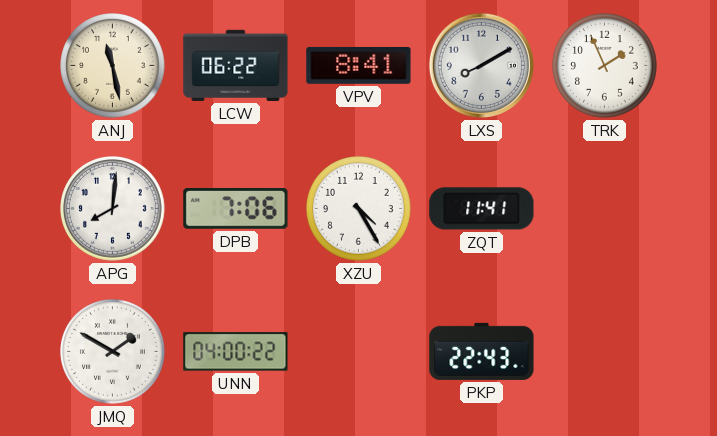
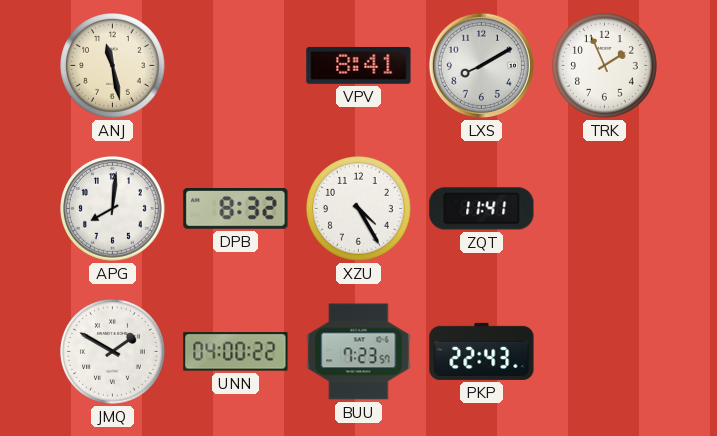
LCW: 06:22 -> none (236, 65)
DPB: 7:06 -> 8:32 (236, 209)
BUU: none -> 7:23 (359, 352)
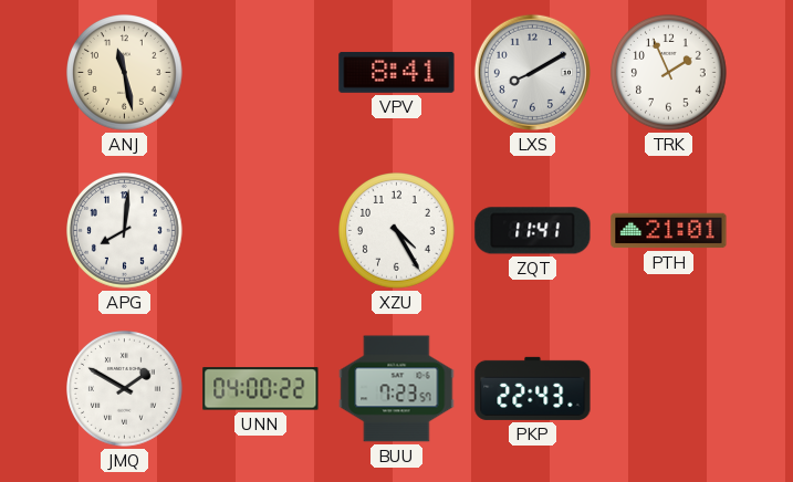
DPB: 8:32 -> none (236, 209)
PTH: none -> 21:01 (669, 231)
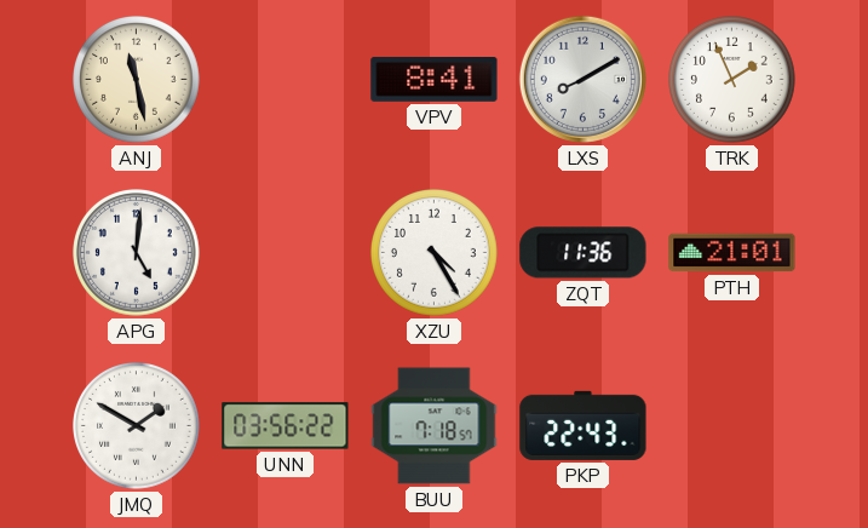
APG: 8:01 -> 5:01 (137, 253)
ZQT: 11:41 -> 11:36 (584, 253)
UNN: 04:00 -> 03:56 (286, 426)
BUU: 7:23 -> 7:18 (435, 426)
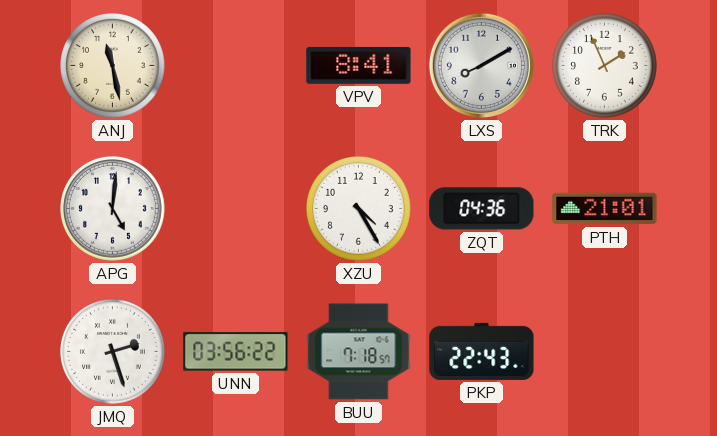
ZQT: 11:36 -> 04:36 (482, 209)
JMQ: 1:50 -> 2:27 (113, 352)
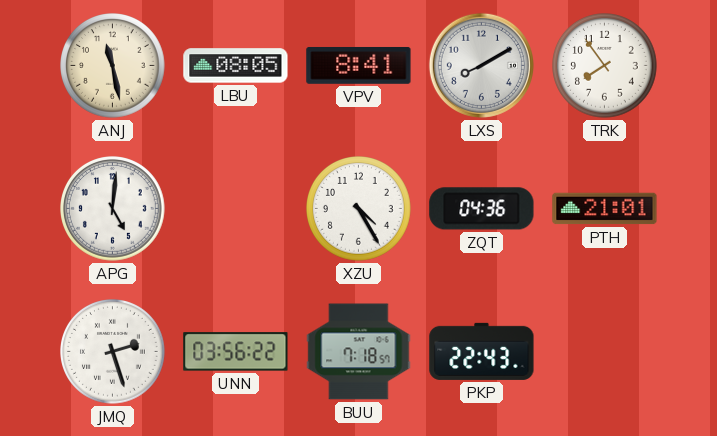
LBU: none -> 08:05 (236, 66)
TRK: 1:56 -> 7:54 (605, 66)
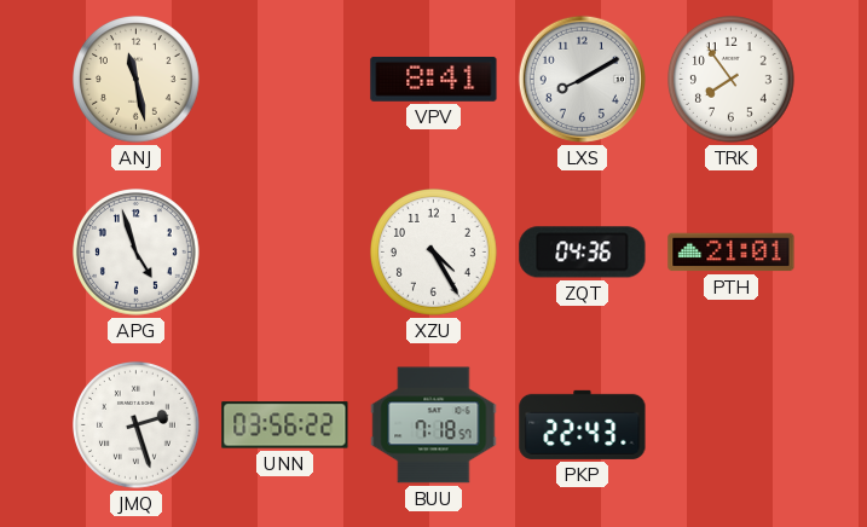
LBU: 08:05 -> none (236, 66)
APG: 5:01 -> 4:57 (137, 253)
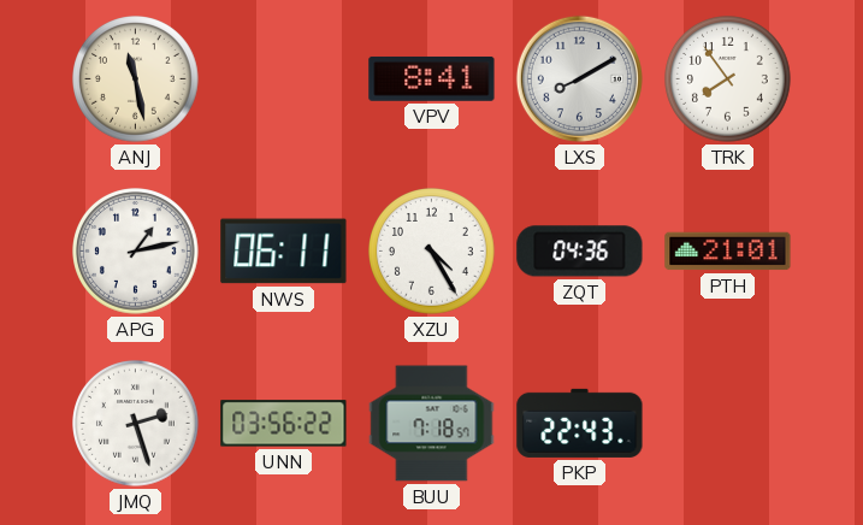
APG: 4:57 -> 1:13 (136, 252)
NWS: none -> 06:11 (284, 252)
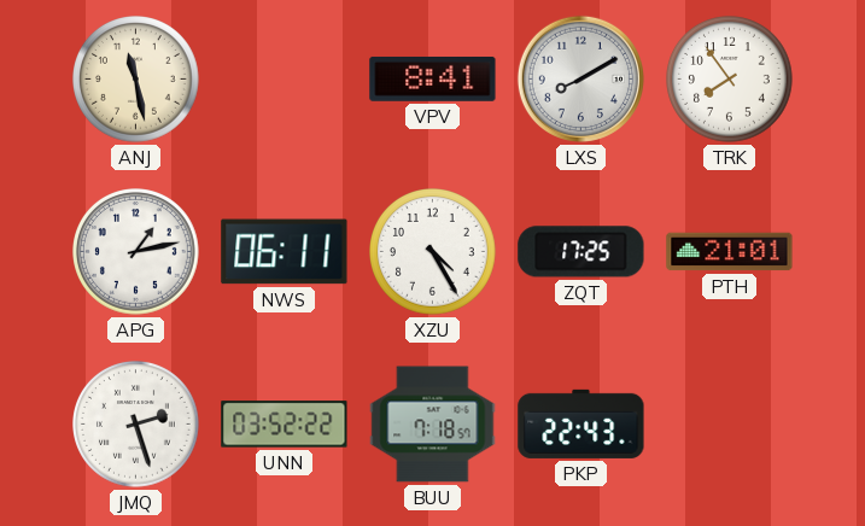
ZQT: 04:36 -> 17:25 (581, 252)
UNN: 03:56 -> 03:52 (285, 425)
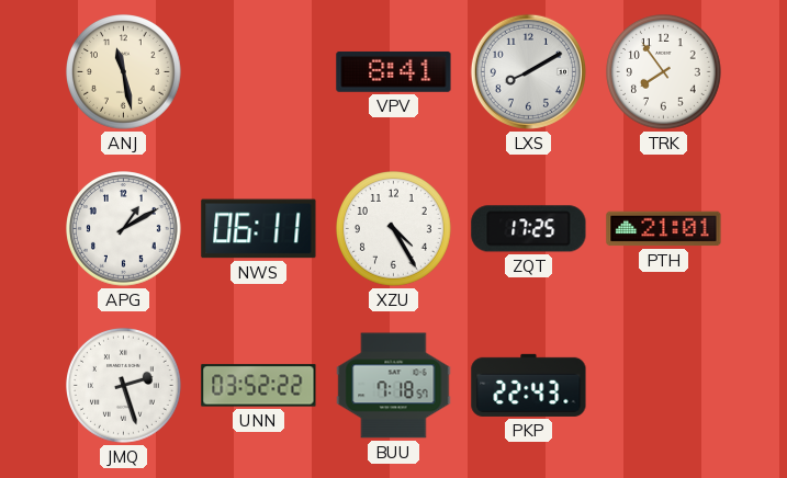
APG: 1:13 -> 1:10 (124, 229)
